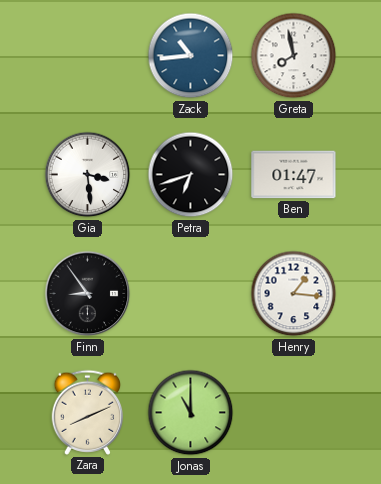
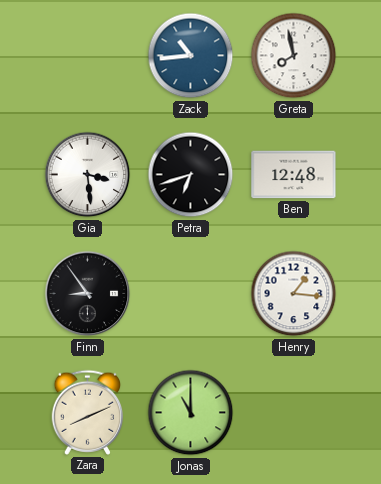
Ben: 01:47 -> 12:48 (294, 175)
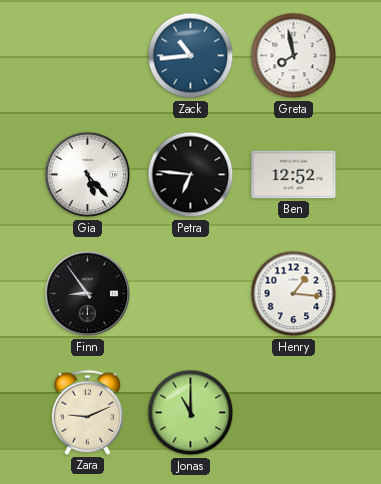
Gia: 3:29 -> 5:23 (88, 175)
Petra: 6:42 -> 6:46 (191, 175)
Ben: 12:48 -> 12:52 (294, 175)
Zara: 8:11 -> 9:11 (88, 412)
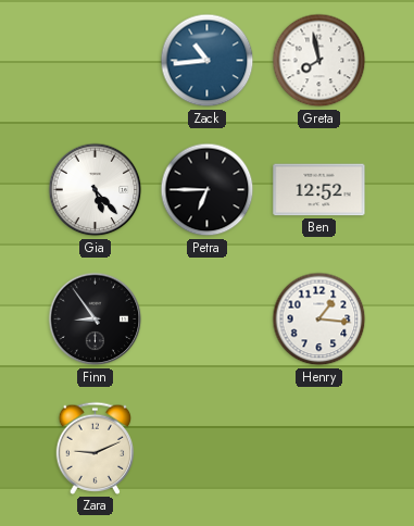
Petra: 6:46 -> 6:45 (208, 190)
Jonas: 11:00 -> none (191, 413)
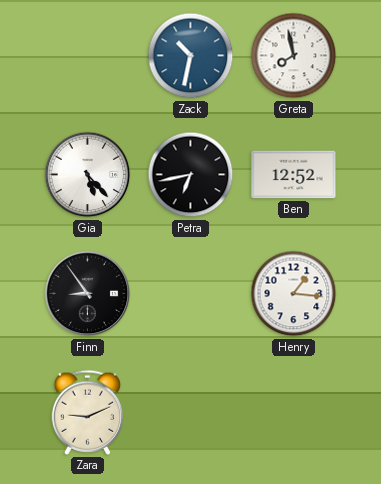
Zack: 10:44 -> 10:32 (191, 56)
Petra: 6:45 -> 6:43 (191, 175)
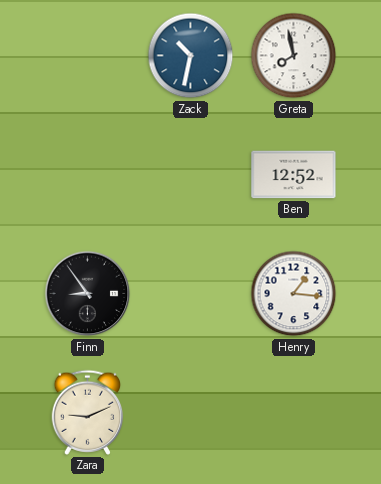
Gia: 5:23 -> none (88, 175)
Petra: 6:43 -> none (191, 175)
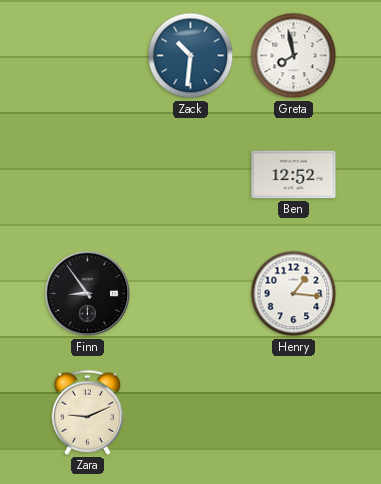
Zack: 10:32 -> 10:31 (191, 56)
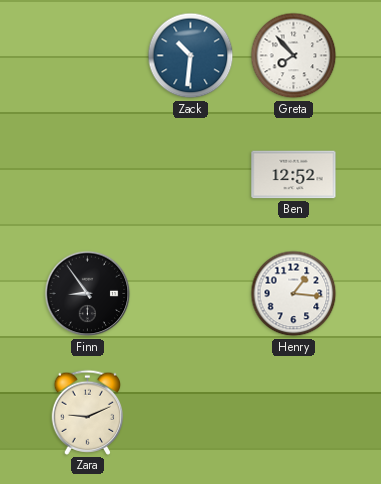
Greta: 7:58 -> 7:53 (294, 56)
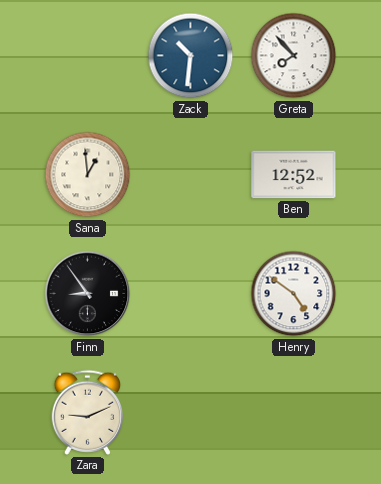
Sana: none -> 12:59 (88, 175)
Henry: 1:16 -> 4:51 (294, 294)
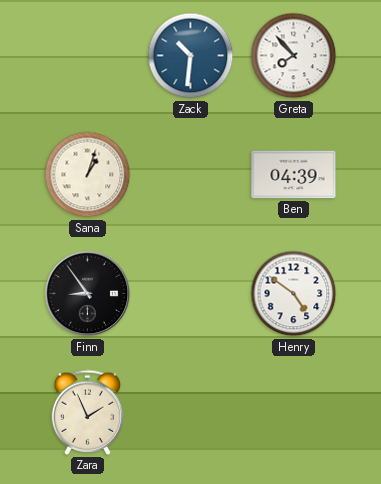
Sana: 12:59 -> 1:03 (88, 175)
Ben: 12:52 -> 04:39 (294, 175)
Zara: 9:11 -> 1:56 (88, 412)
